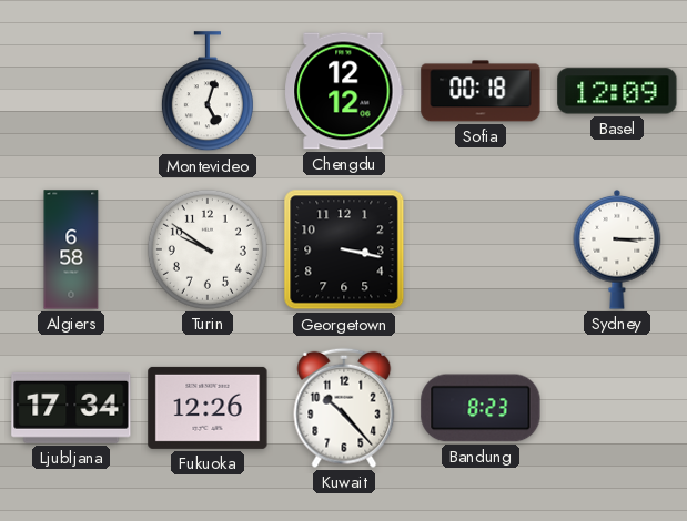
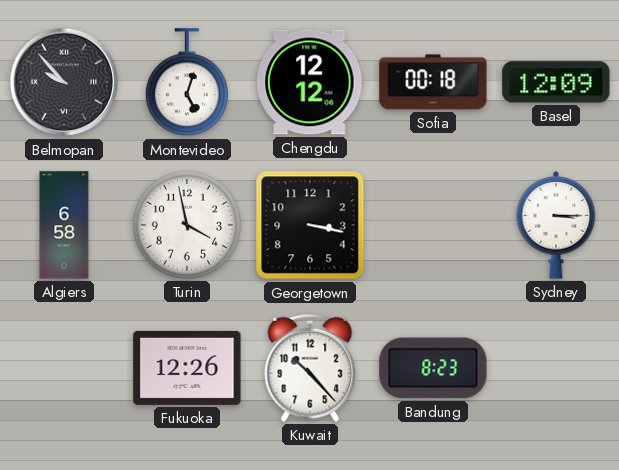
Belmopan: none -> 9:53 (64, 82)
Turin: 9:51 -> 3:58 (187, 225)
Ljubljana: 17:34 -> none (71, 408)
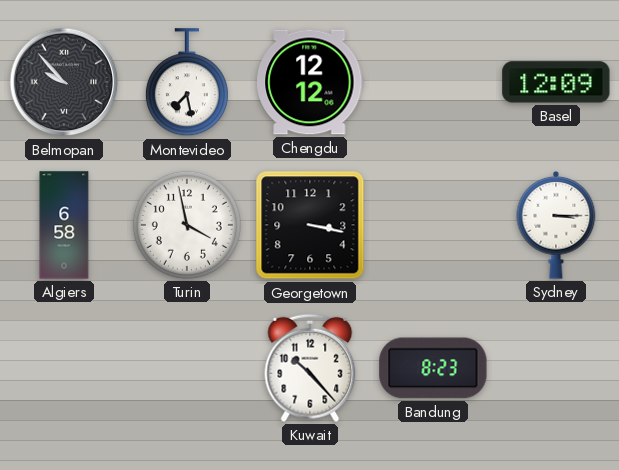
Montevideo: 5:03 -> 7:28 (187, 83)
Sofia: 00:18 -> none (433, 82)
Fukuoka: 12:26 -> none (187, 368)
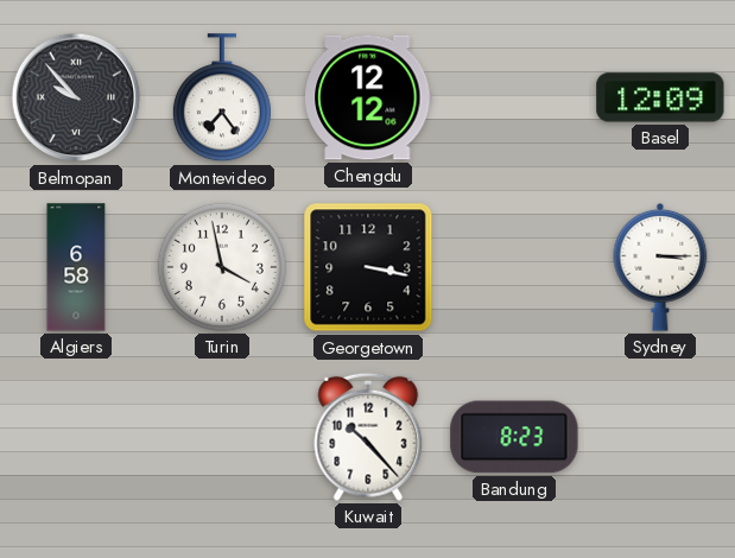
Montevideo: 7:28 -> 7:24 (222, 99)
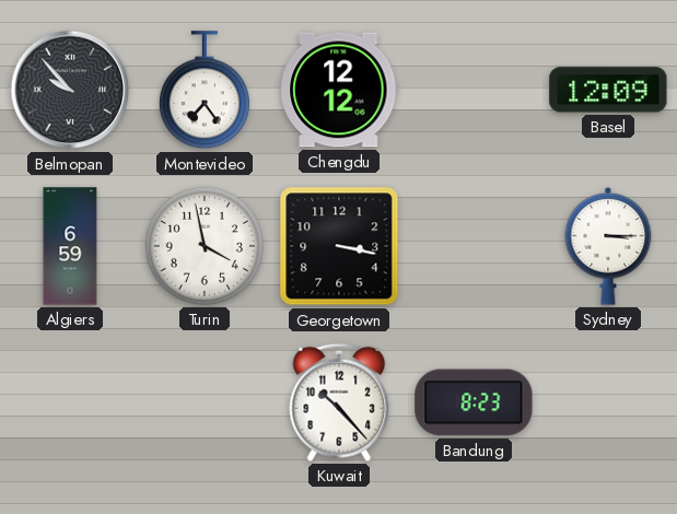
Algiers: 6:58 -> 6:59 (70, 246)
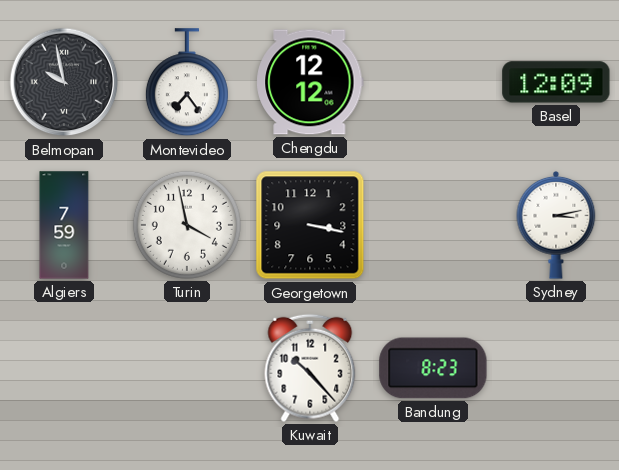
Belmopan: 9:53 -> 9:58 (64, 82)
Algiers: 6:59 -> 7:59 (64, 225)
Sydney: 3:15 -> 3:13 (556, 225)
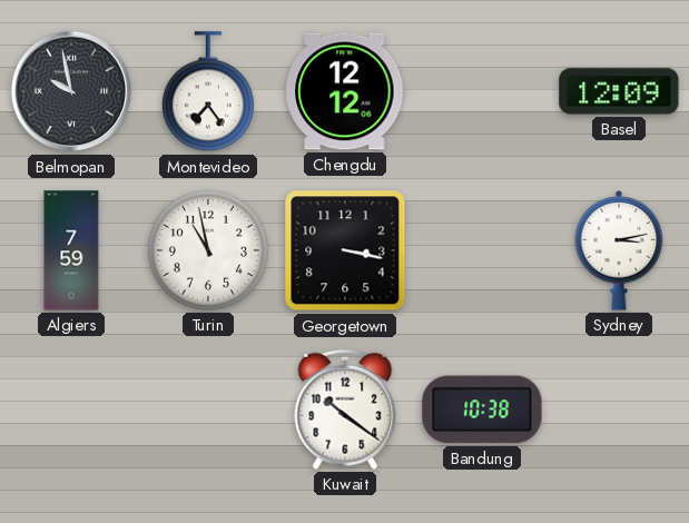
Turin: 3:58 -> 10:58 (208, 250)
Kuwait: 10:23 -> 10:21 (345, 409)
Bandung: 8:23 -> 10:38 (482, 409)
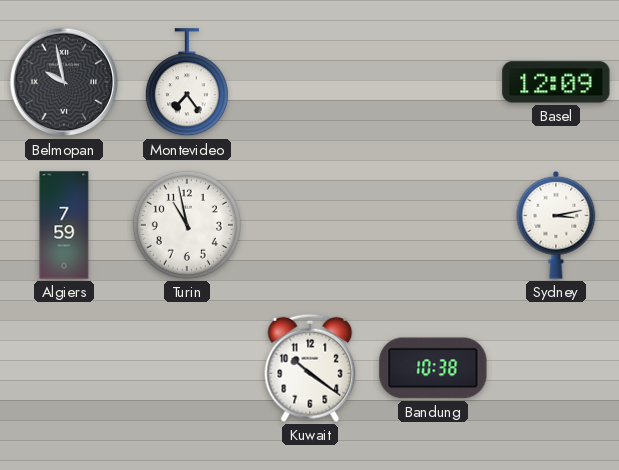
Chengdu: 12:12 -> none (345, 91)
Georgetown: 3:17 -> none (345, 250)
